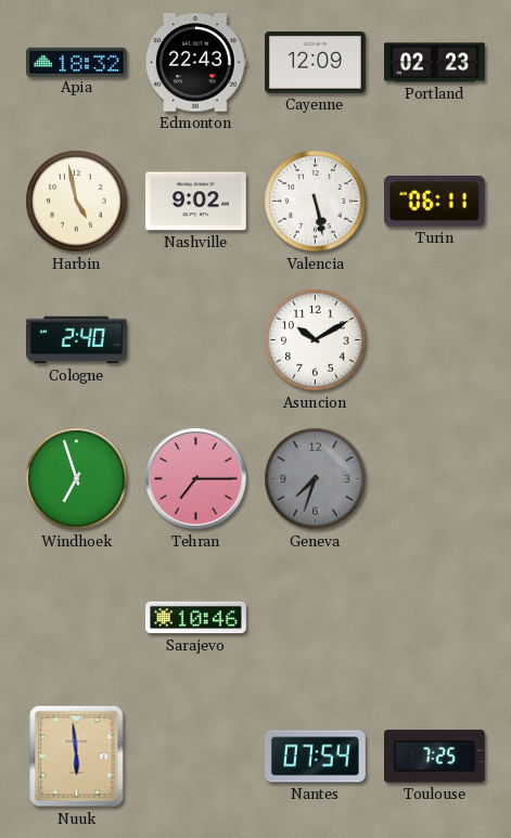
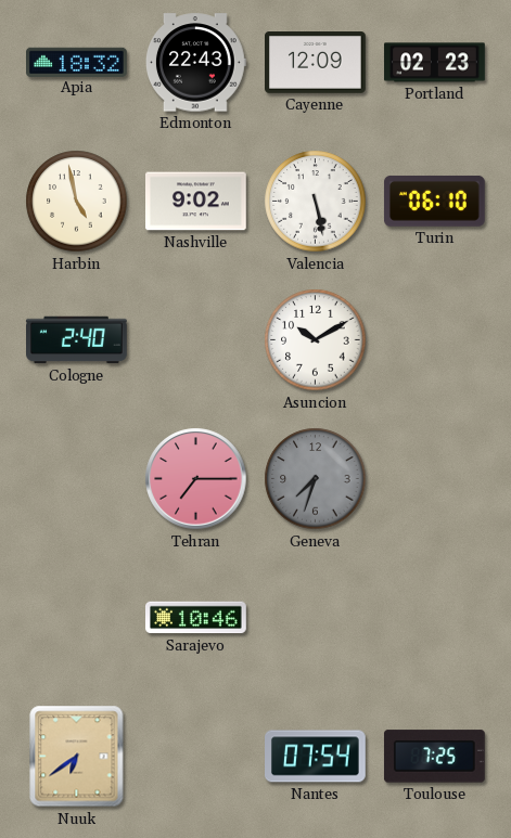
Turin: 06:11 -> 06:10 (434, 201)
Windhoek: 6:57 -> none (77, 479)
Nuuk: 5:59 -> 6:39 (77, 757)
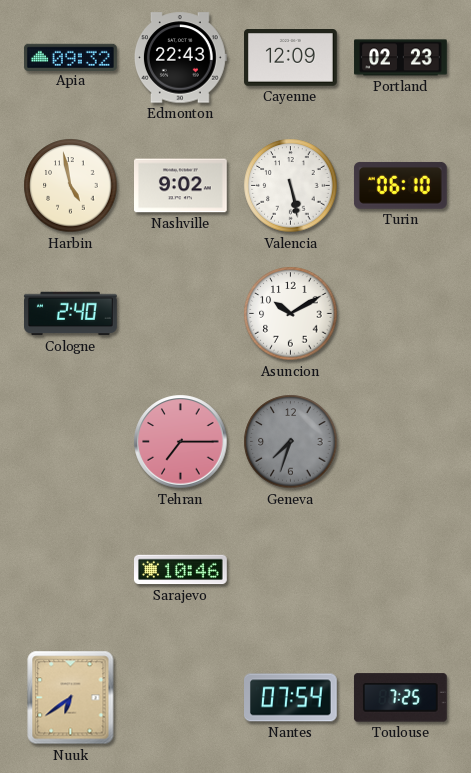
Apia: 18:32 -> 09:32 (71, 57)
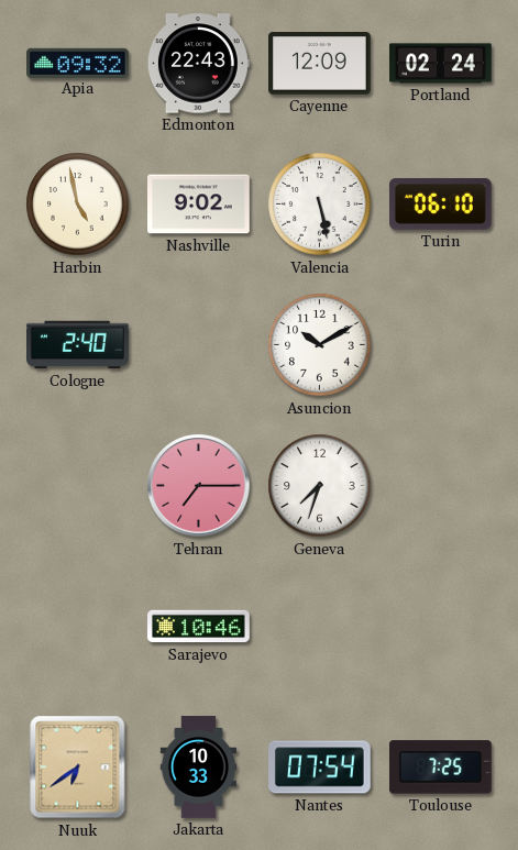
Portland: 02:23 -> 02:24 (441, 64)
Geneva dial: grey -> white (320, 486)
Jakarta: none -> 10:33 (199, 768)
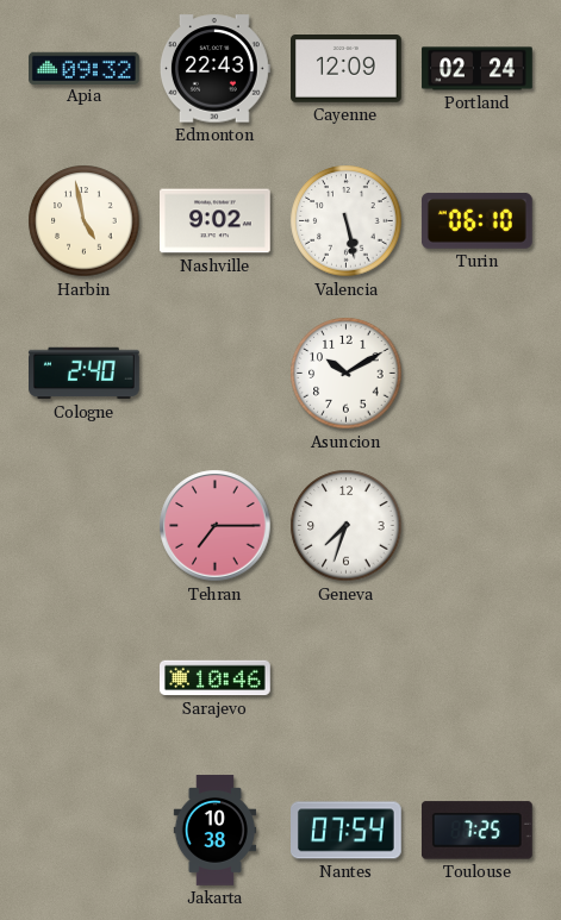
Nuuk: 6:39 -> none (78, 768)
Jakarta: 10:33 -> 10:38 (216, 831)
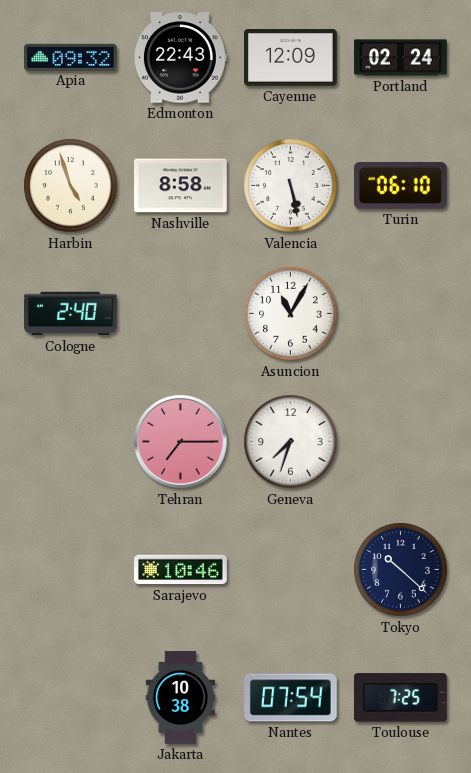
Harbin: 4:58 -> 4:57 (71, 186)
Nashville: 9:02 -> 8:58 (181, 186)
Asuncion: 10:10 -> 11:05 (291, 314)
Tokyo: none -> 10:22 (401, 570)
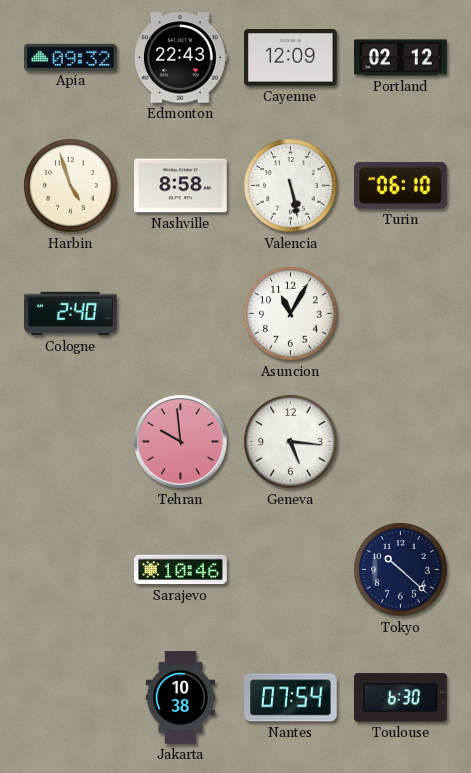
Portland: 02:24 -> 02:12 (401, 58)
Tehran: 7:15 -> 9:59 (181, 442)
Geneva: 7:33 -> 5:16 (291, 442)
Toulouse: 7:25 -> 6:30 (400, 698)
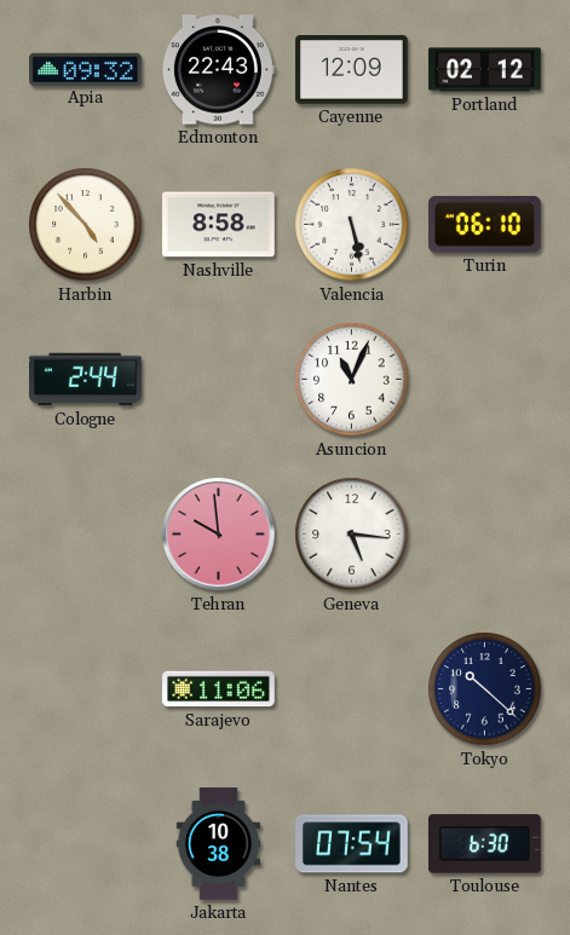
Harbin: 4:57 -> 4:53 (86, 225)
Cologne: 2:40 -> 2:44 (86, 380)
Asuncion: 11:05 -> 11:04 (352, 380)
Sarajevo: 10:46 -> 11:06 (219, 689)
